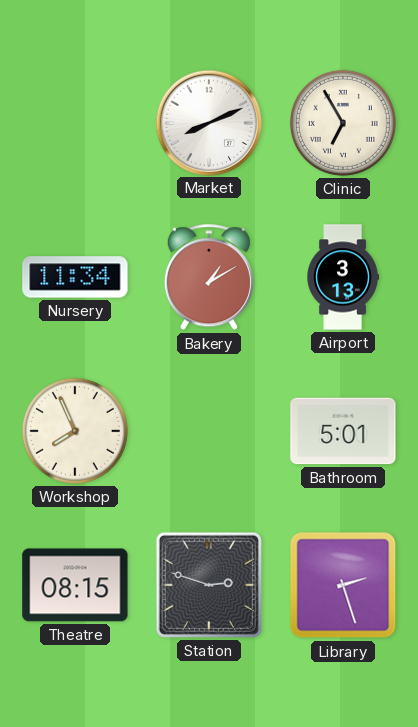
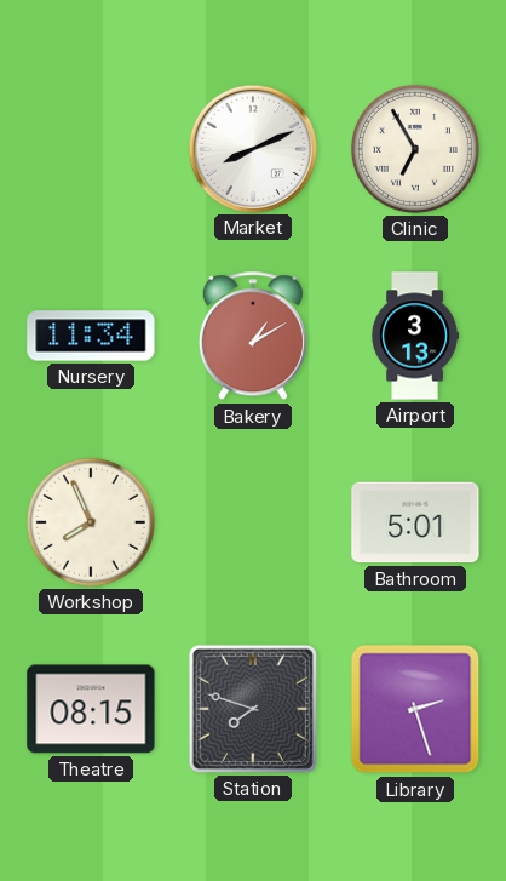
Station: 2:48 -> 7:48 (253, 709)
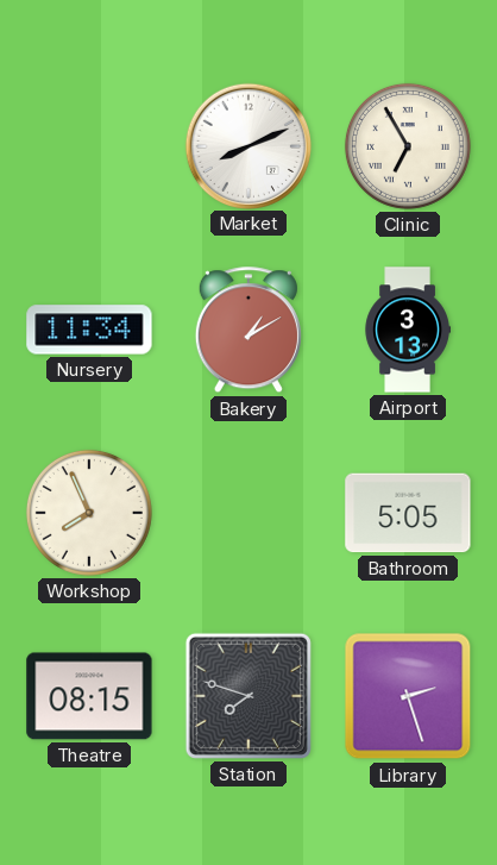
Bathroom: 5:01 -> 5:05 (408, 513)
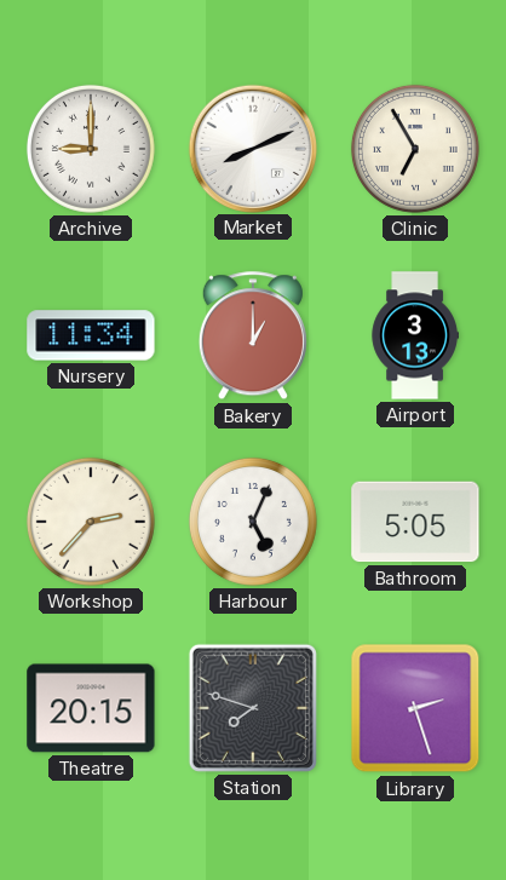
Archive: none -> 9:00 (91, 149)
Bakery: 1:10 -> 1:00 (253, 337)
Workshop: 7:56 -> 2:37 (91, 522)
Harbour: none -> 5:04 (253, 522)
Theatre: 08:15 -> 20:15 (91, 708)
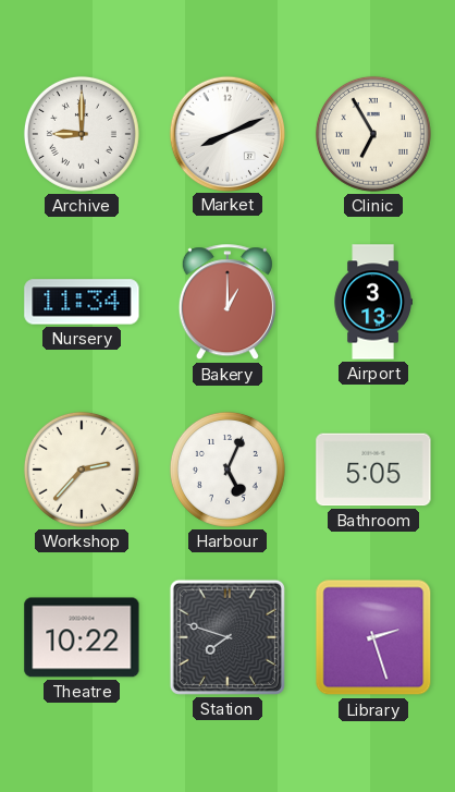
Theatre: 20:15 -> 10:22 (82, 637)
